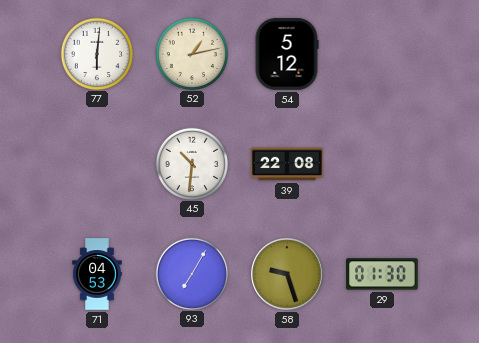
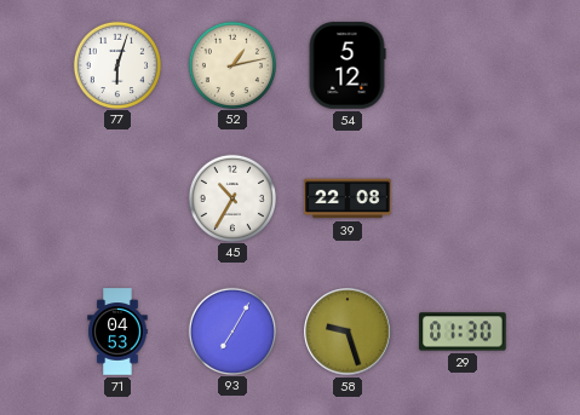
77: 6:01 -> 6:03 (116, 64)
45: 10:31 -> 10:35 (231, 197)
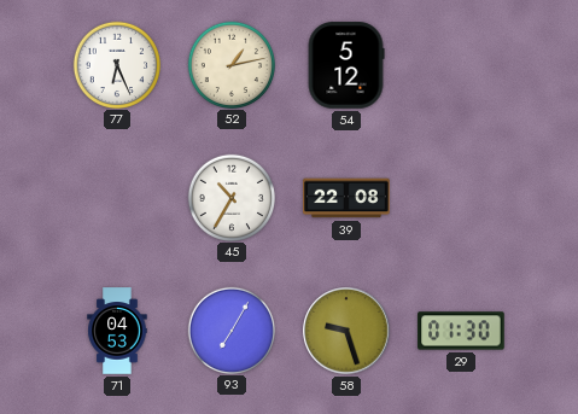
77: 6:03 -> 6:26 (116, 64)
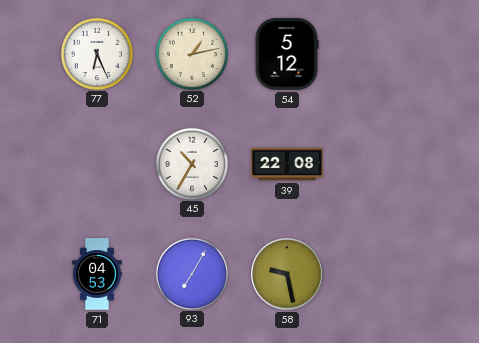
58: 9:27 -> 9:28 (287, 274)
29: 01:30 -> none (461, 331)
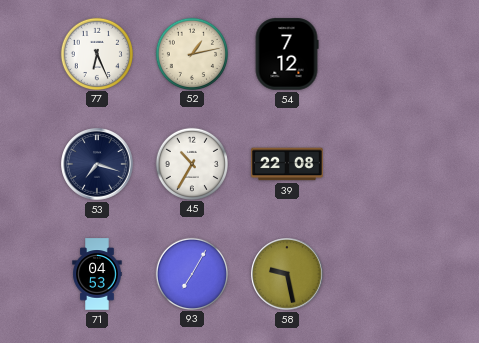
54: 5:12 -> 7:12 (287, 54)
53: none -> 7:18 (97, 164)
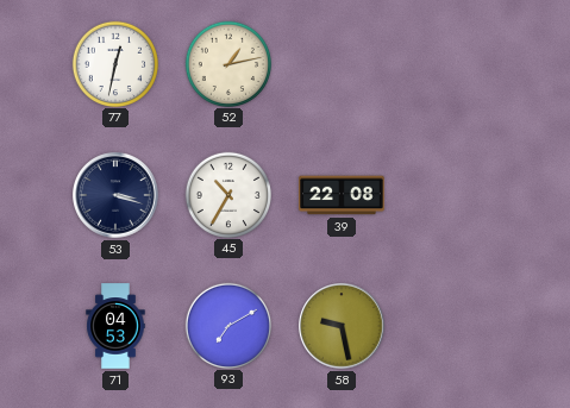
77: 6:26 -> 12:32 (114, 63)
54: 7:12 -> none (287, 54)
53: 7:18 -> 3:18 (115, 195)
93: 7:05 -> 7:10 (227, 325)
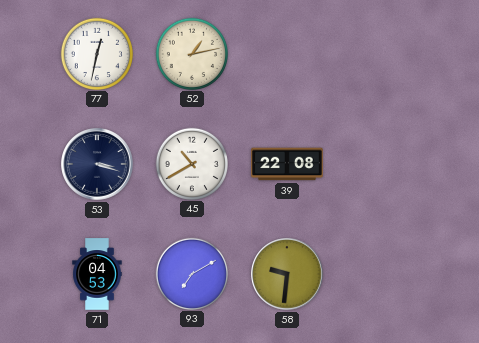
45: 10:35 -> 10:40 (191, 163)
58: 9:28 -> 9:31 (287, 274)
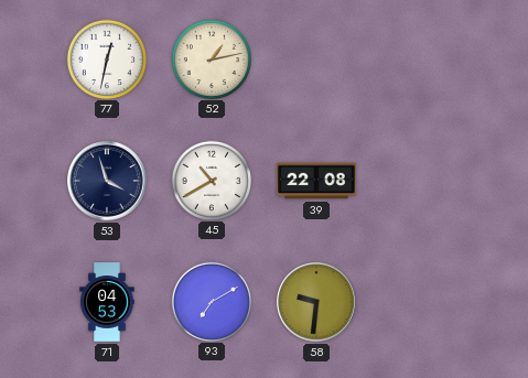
53: 3:18 -> 3:57 (107, 181)
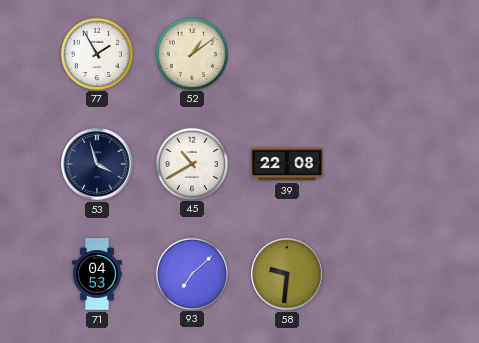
77: 12:32 -> 1:55 (96, 53)
52: 1:13 -> 1:09 (191, 53)
93: 7:10 -> 7:08 (191, 273)
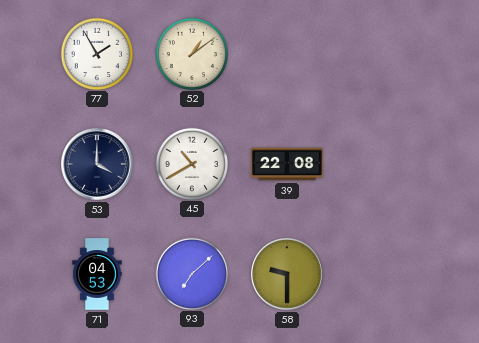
53: 3:57 -> 4:00 (97, 164)
58: 9:31 -> 9:30 (287, 274)
